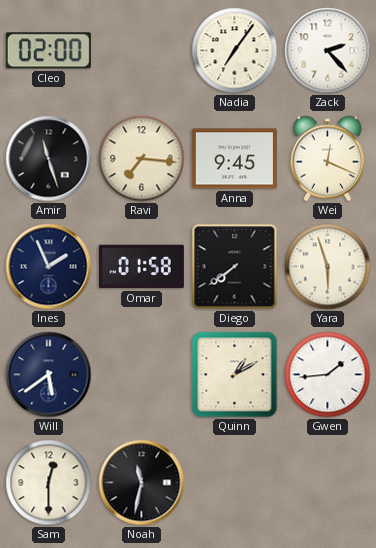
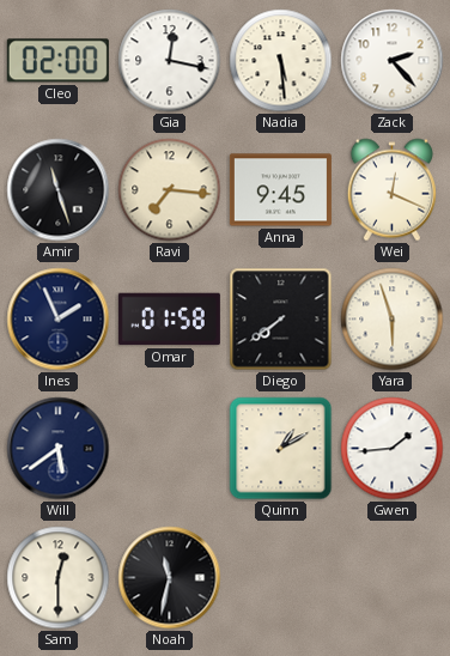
Gia: none -> 12:17 (170, 61)
Nadia: 7:06 -> 5:29 (281, 61)
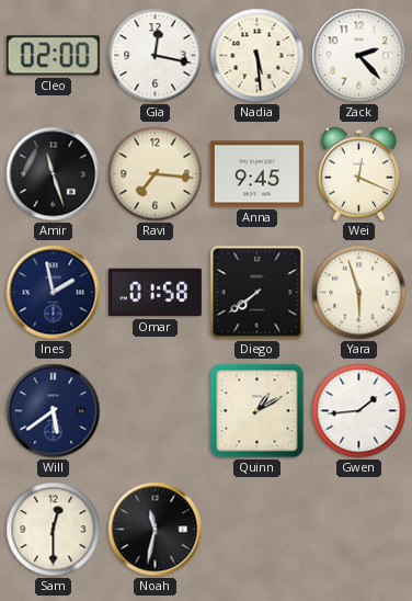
Ines: 1:56 -> 1:58 (54, 293)
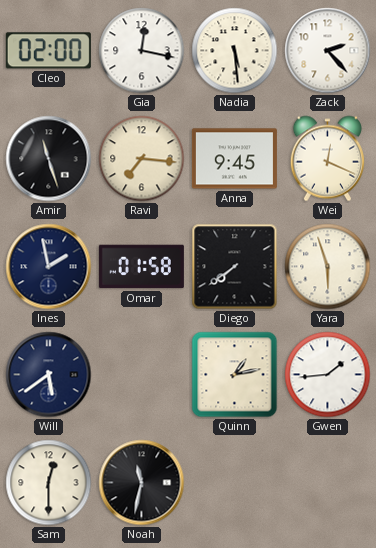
Quinn: 1:10 -> 1:13 (235, 375)
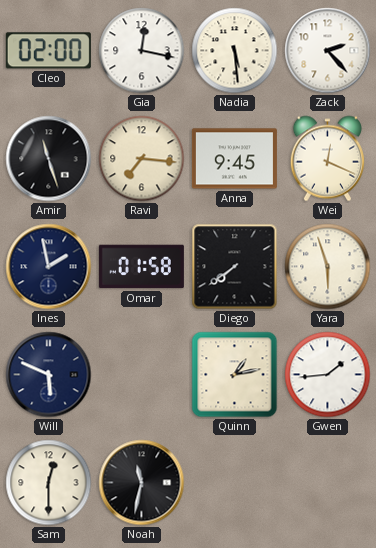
Will: 5:39 -> 5:49 (49, 375)
